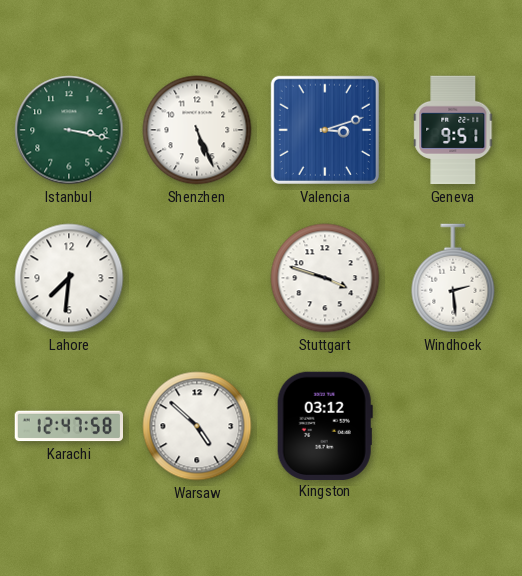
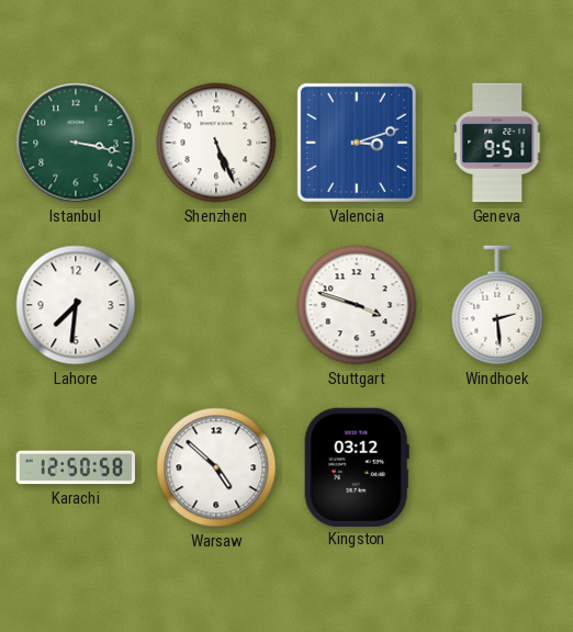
Karachi: 12:47 -> 12:50 (75, 467)
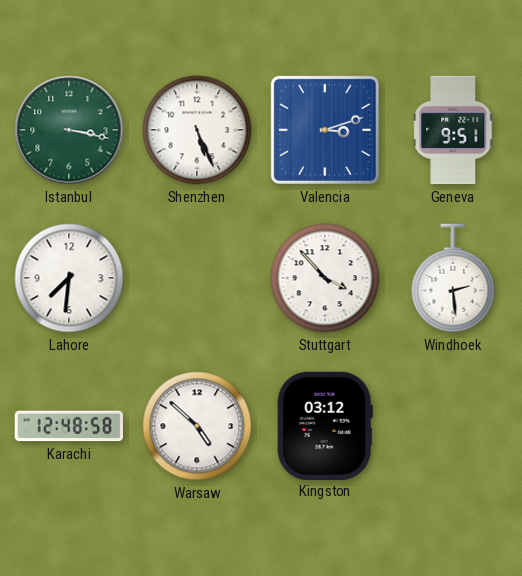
Stuttgart: 3:48 -> 3:53 (325, 278)
Karachi: 12:50 -> 12:48 (68, 426)
